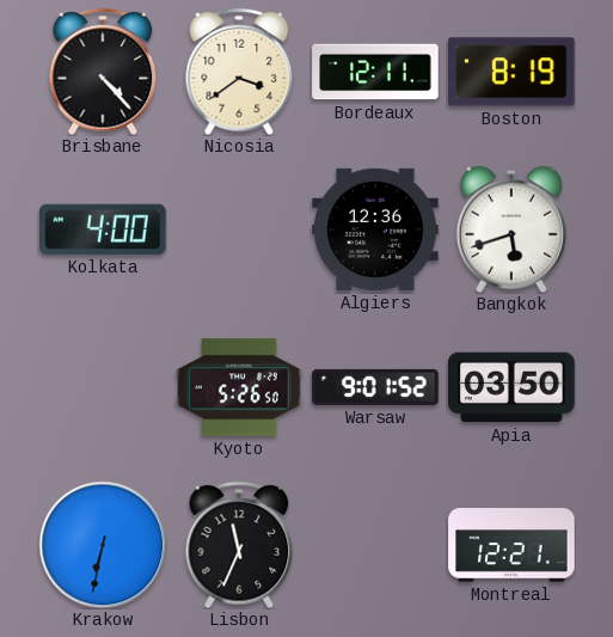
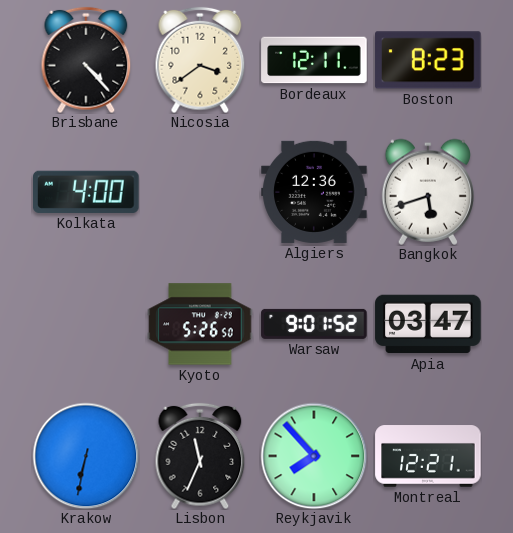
Boston: 8:19 -> 8:23 (428, 60)
Apia: 03:50 -> 03:47 (428, 324)
Reykjavik: none -> 7:53 (314, 456)
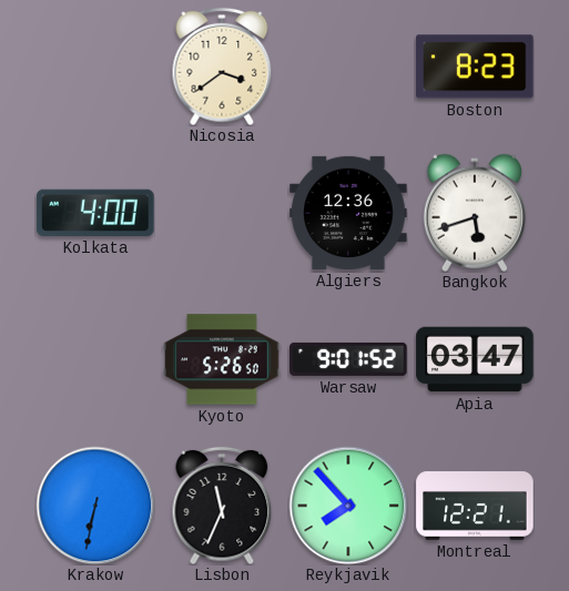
Brisbane: 4:23 -> none (86, 60)
Bordeaux: 12:11 -> none (314, 60)
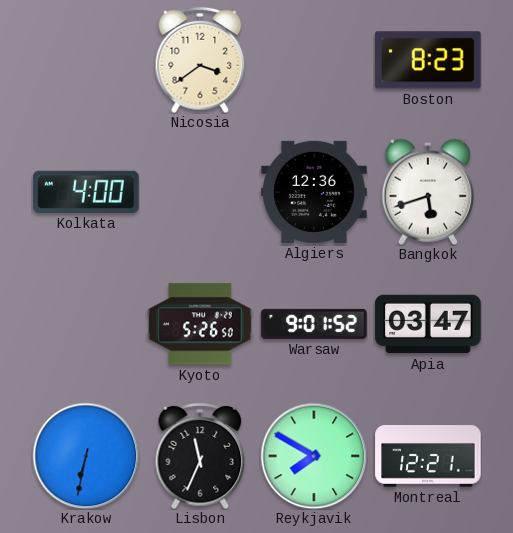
Reykjavik: 7:53 -> 7:50 (314, 456)
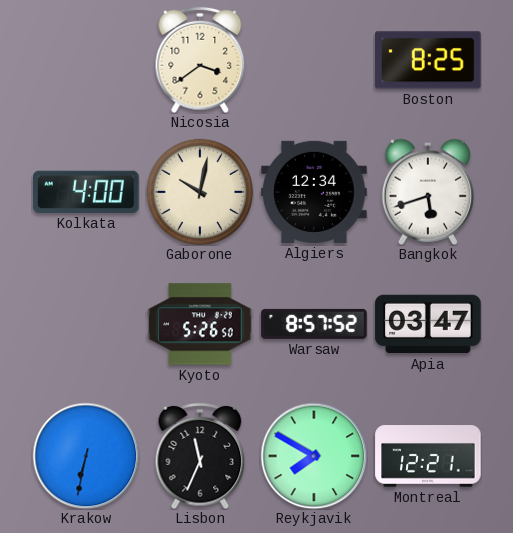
Boston: 8:23 -> 8:25 (428, 60)
Gaborone: none -> 10:02 (199, 191)
Algiers: 12:36 -> 12:34 (314, 192)
Warsaw: 9:01 -> 8:57 (314, 324)
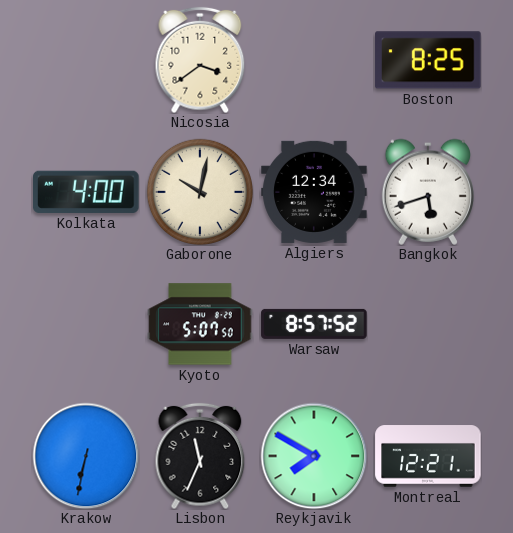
Kyoto: 5:26 -> 5:07 (200, 324)
Apia: 03:47 -> none (428, 324)
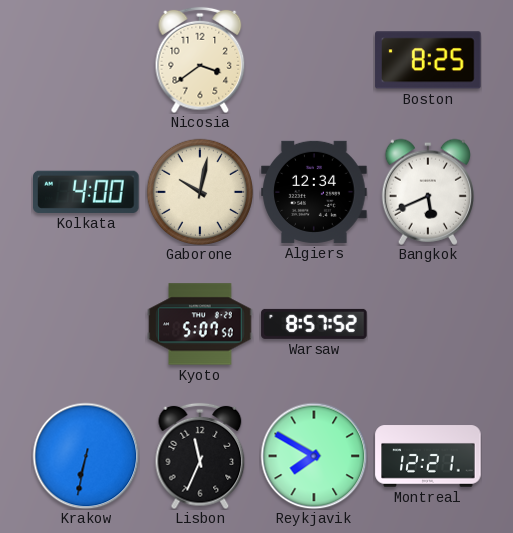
Bangkok: 5:42 -> 5:41 (428, 192)
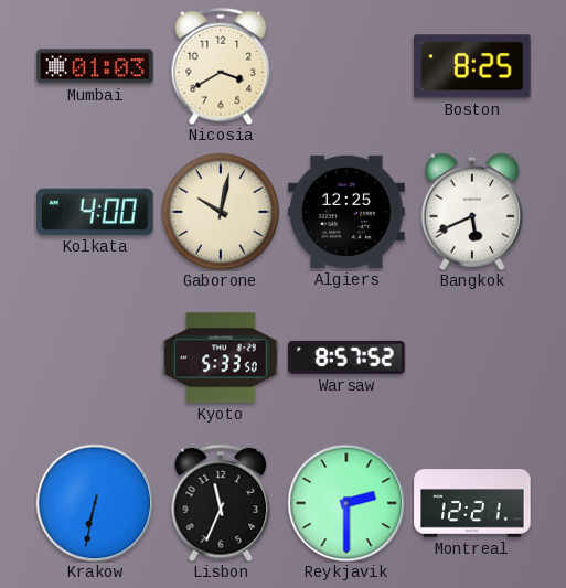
Mumbai: none -> 01:03 (95, 66)
Nicosia: 3:39 -> 3:40 (221, 66)
Algiers: 12:34 -> 12:25 (346, 212)
Kyoto: 5:07 -> 5:33 (221, 357)
Reykjavik: 7:50 -> 2:30 (346, 503)
